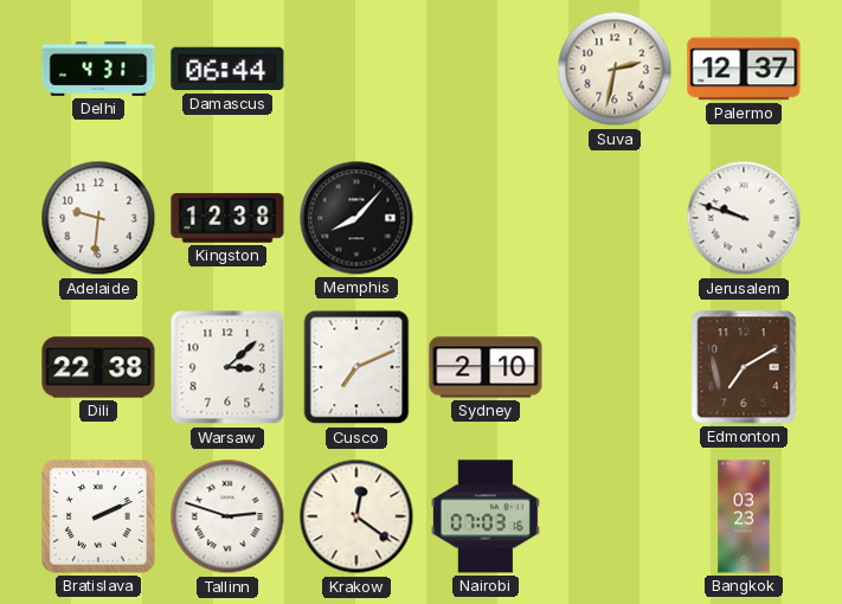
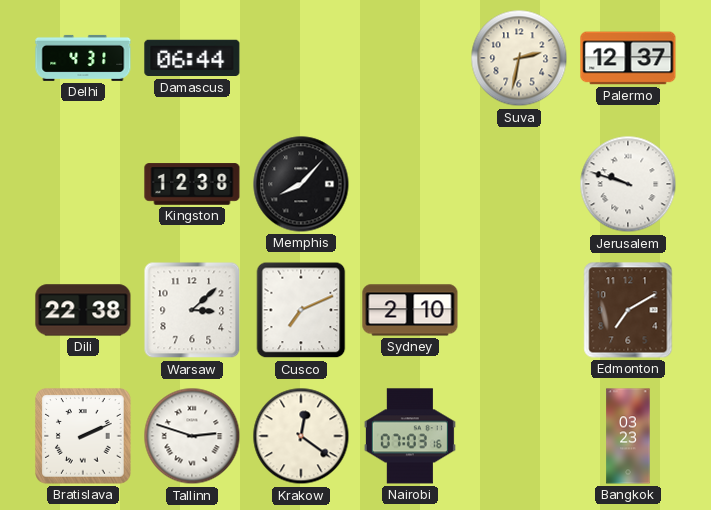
Adelaide: 9:31 -> none (98, 218)
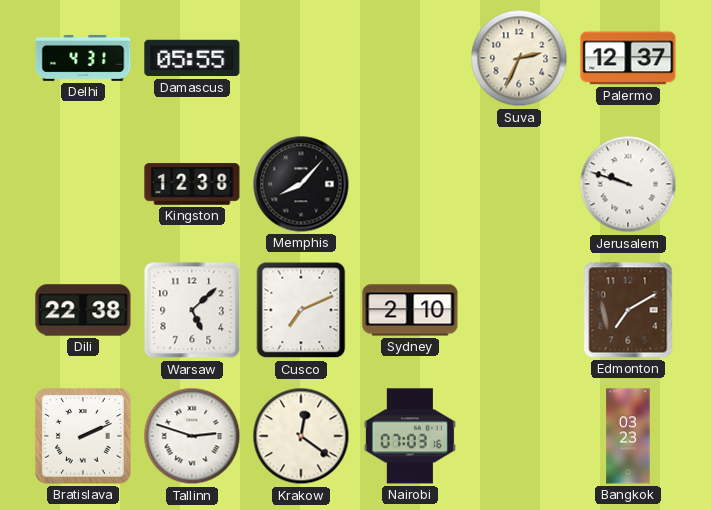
Damascus: 06:44 -> 05:55 (192, 58)
Suva: 2:32 -> 2:34 (519, 58)
Warsaw: 3:08 -> 5:08 (192, 310)
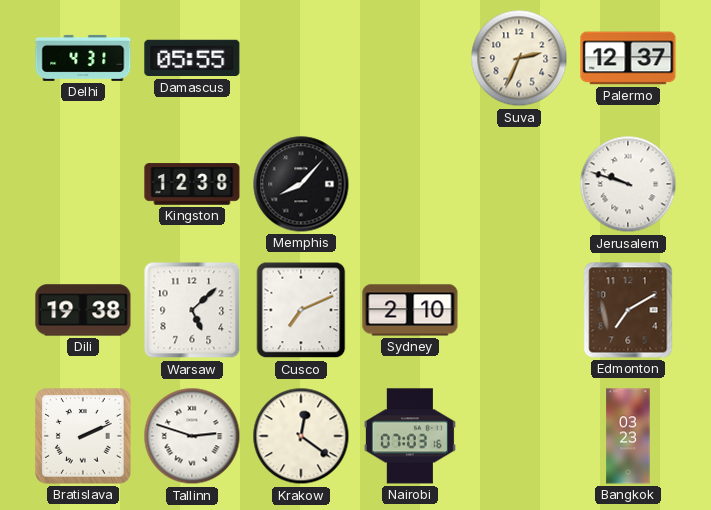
Dili: 22:38 -> 19:38 (83, 310)
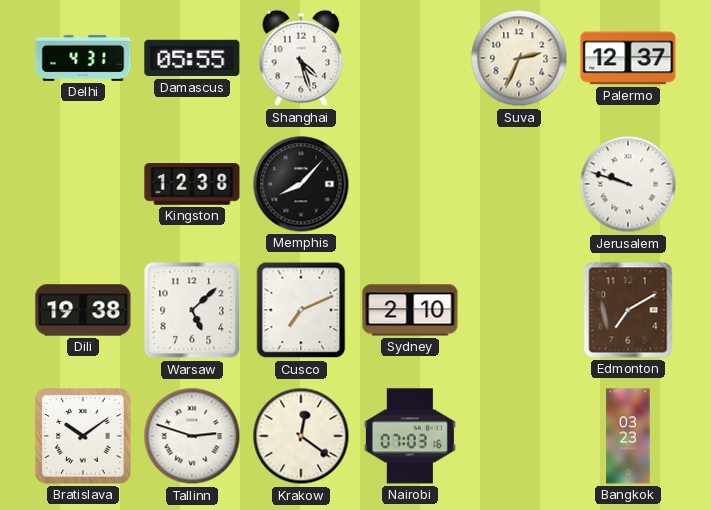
Shanghai: none -> 4:27 (301, 58)
Bratislava: 2:11 -> 10:09 (83, 436)
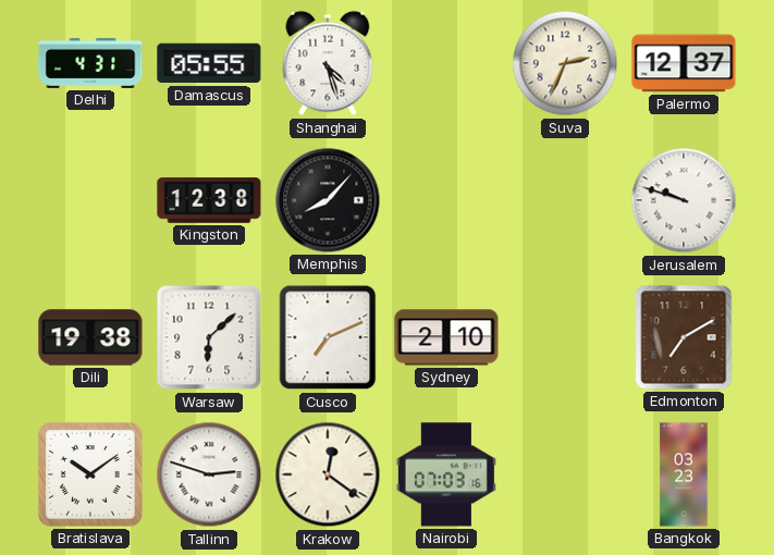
Warsaw: 5:08 -> 6:08 (209, 337)
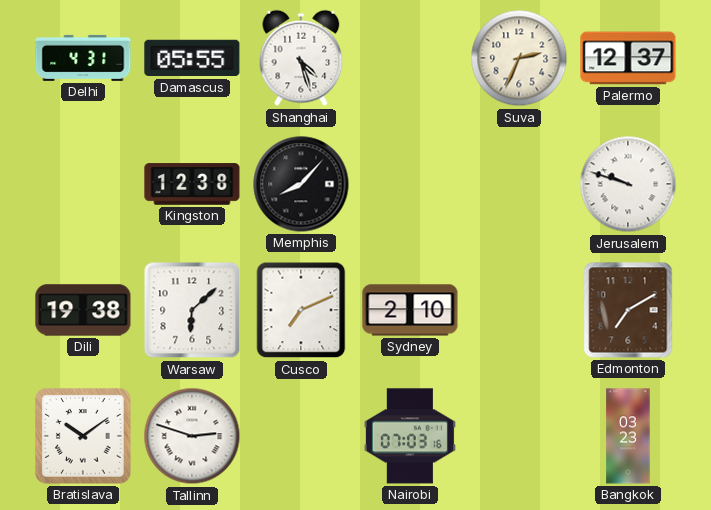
Krakow: 12:21 -> none (328, 474)
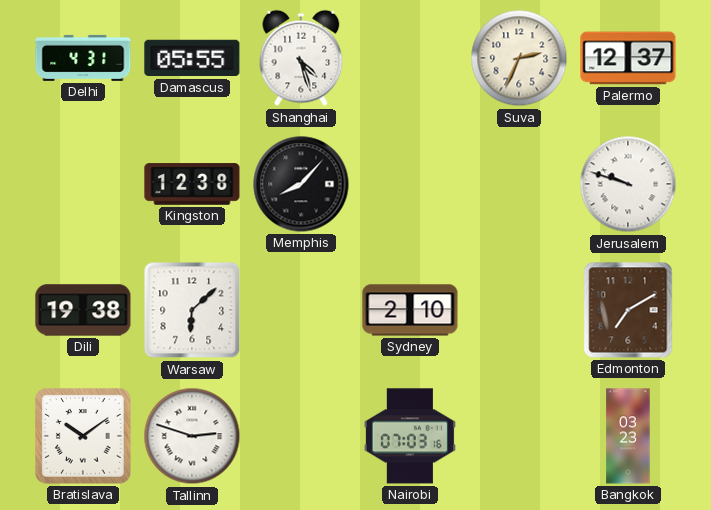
Cusco: 7:11 -> none (301, 310)
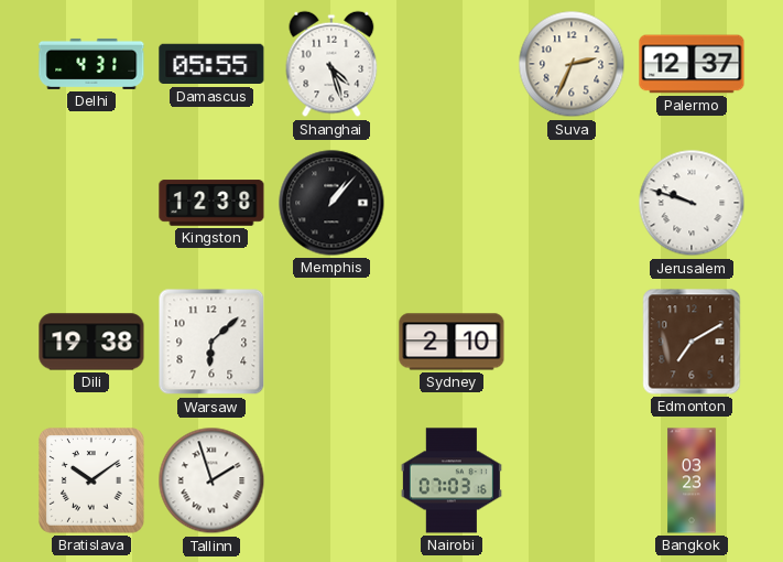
Memphis: 8:07 -> 1:07 (331, 203)
Tallinn: 2:48 -> 1:57 (211, 480)
